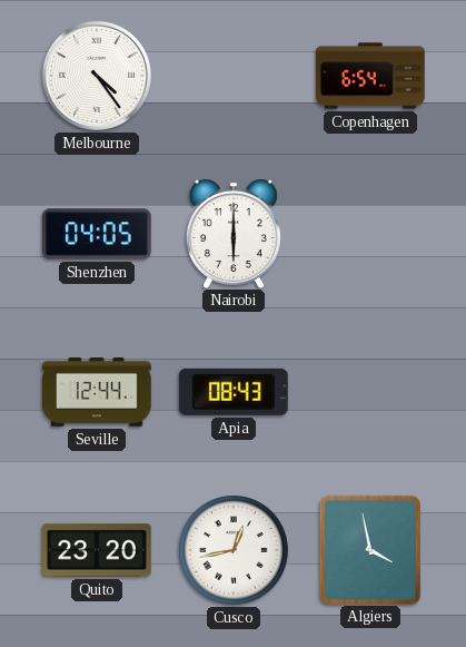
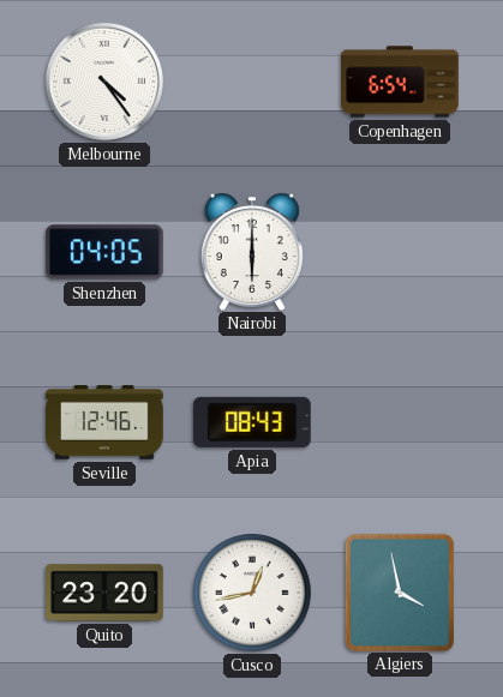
Seville: 12:44 -> 12:46 (106, 423)
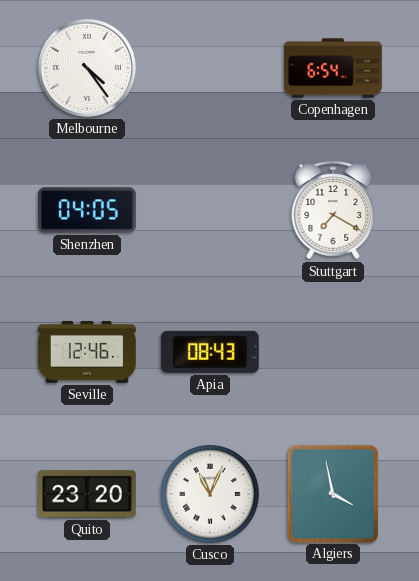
Nairobi: 6:00 -> none (252, 252)
Stuttgart: none -> 7:20 (333, 210)
Cusco: 12:43 -> 11:04 (210, 494)
